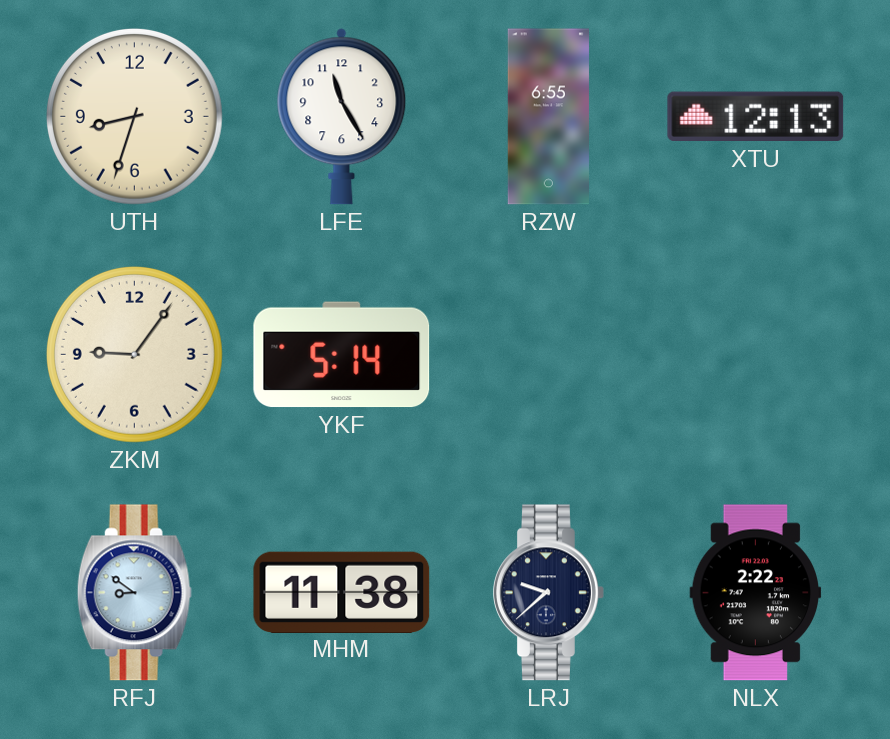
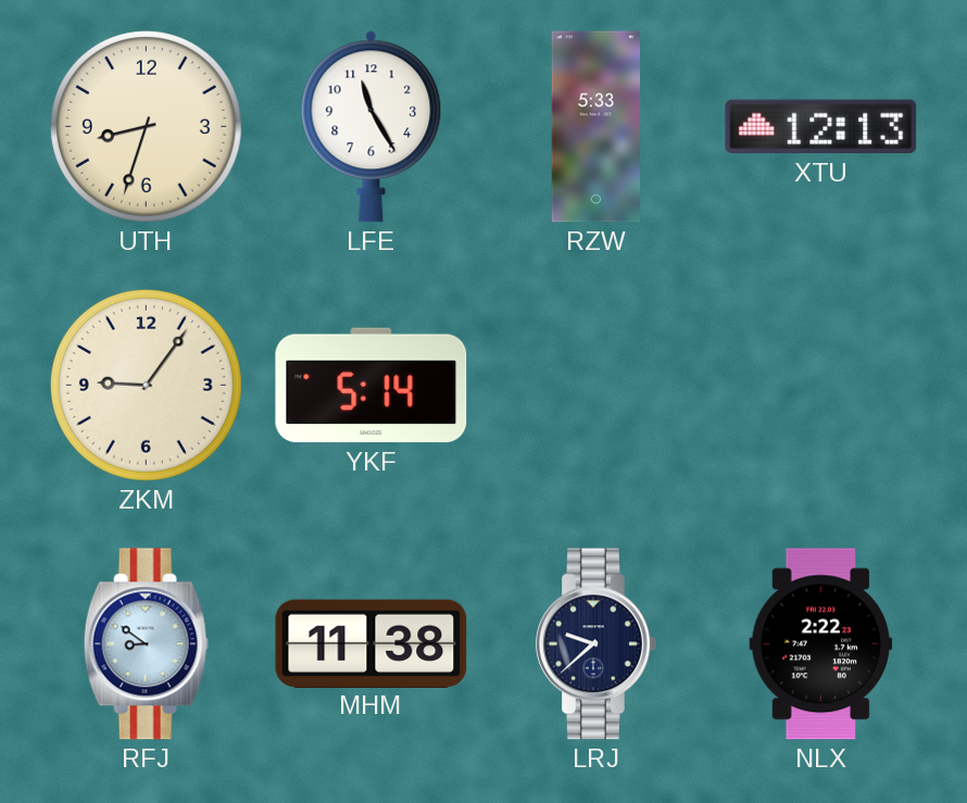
RZW: 6:55 -> 5:33 (595, 127)
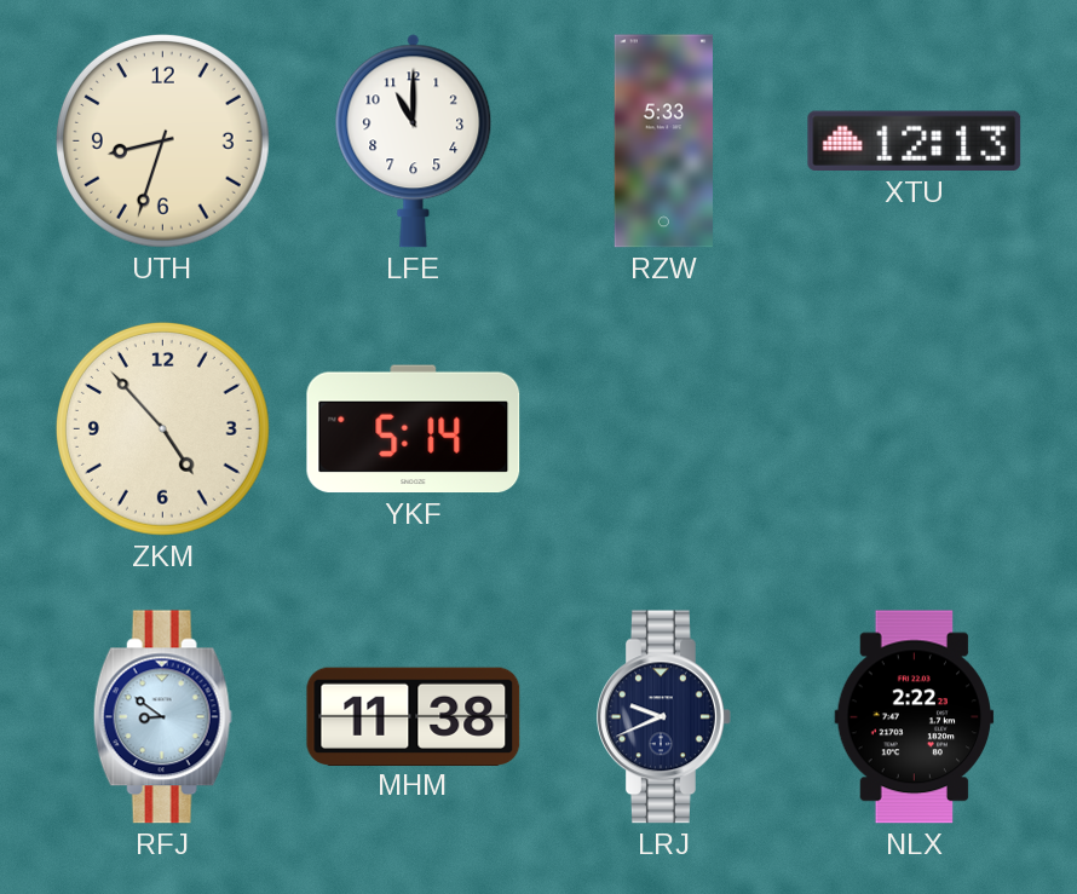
LFE: 11:25 -> 11:00 (414, 142)
ZKM: 9:06 -> 4:53 (162, 428)
LRJ: 9:38 -> 9:41 (664, 717)
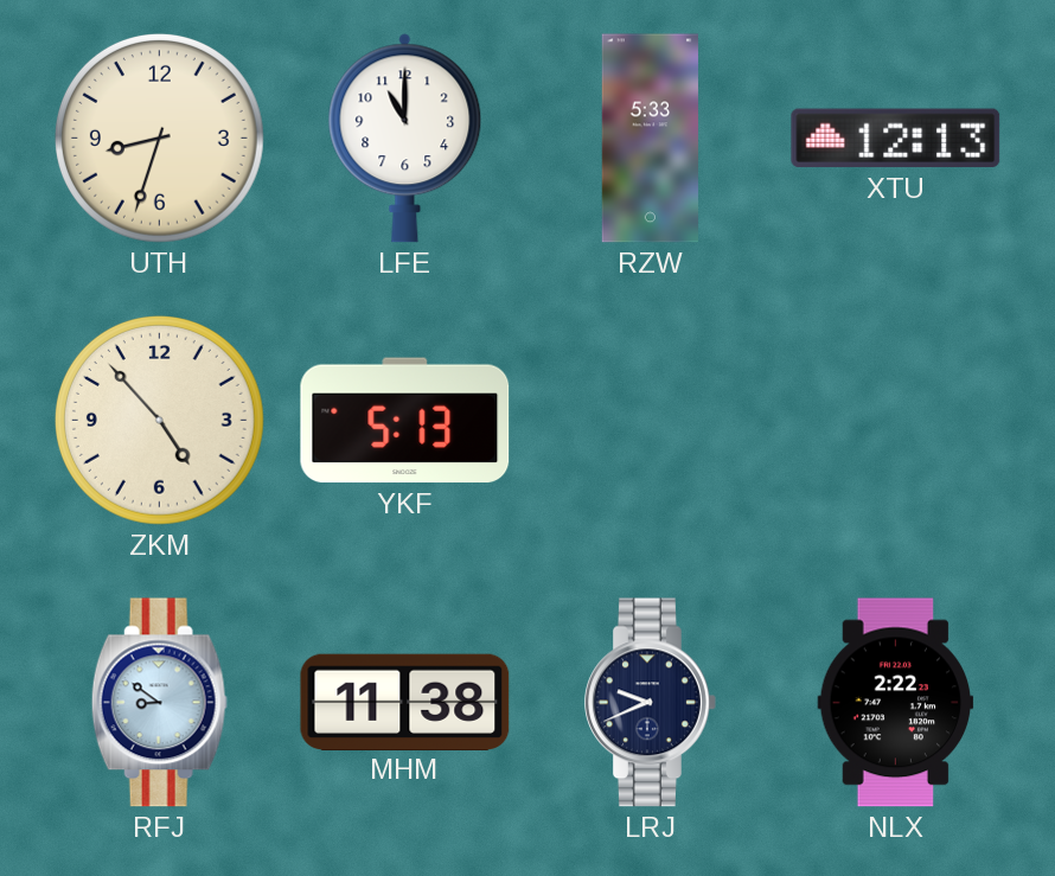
YKF: 5:14 -> 5:13 (405, 421)
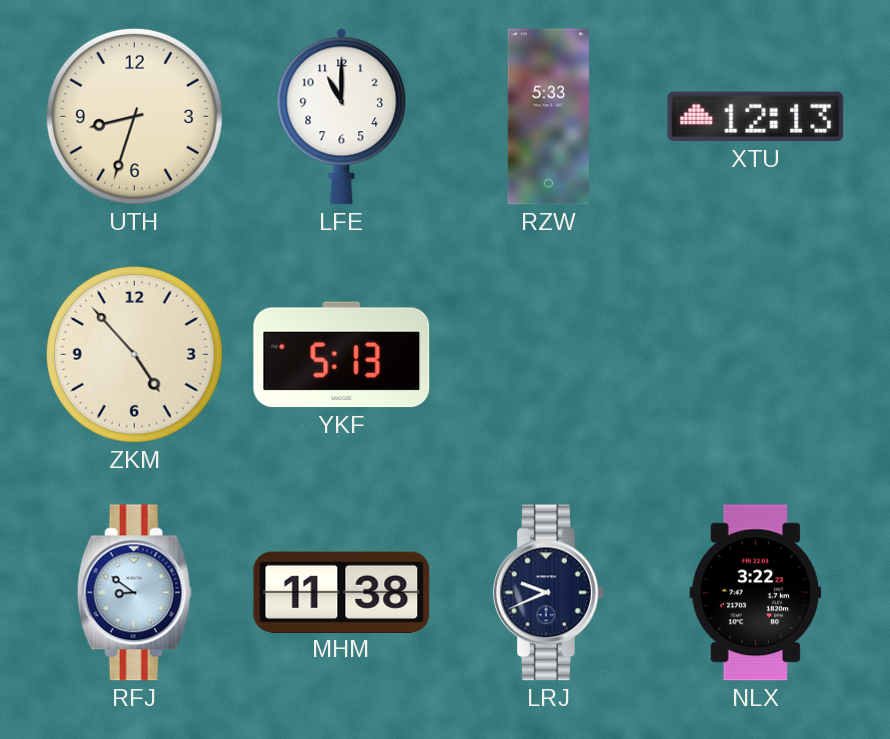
NLX: 2:22 -> 3:22 (756, 593)
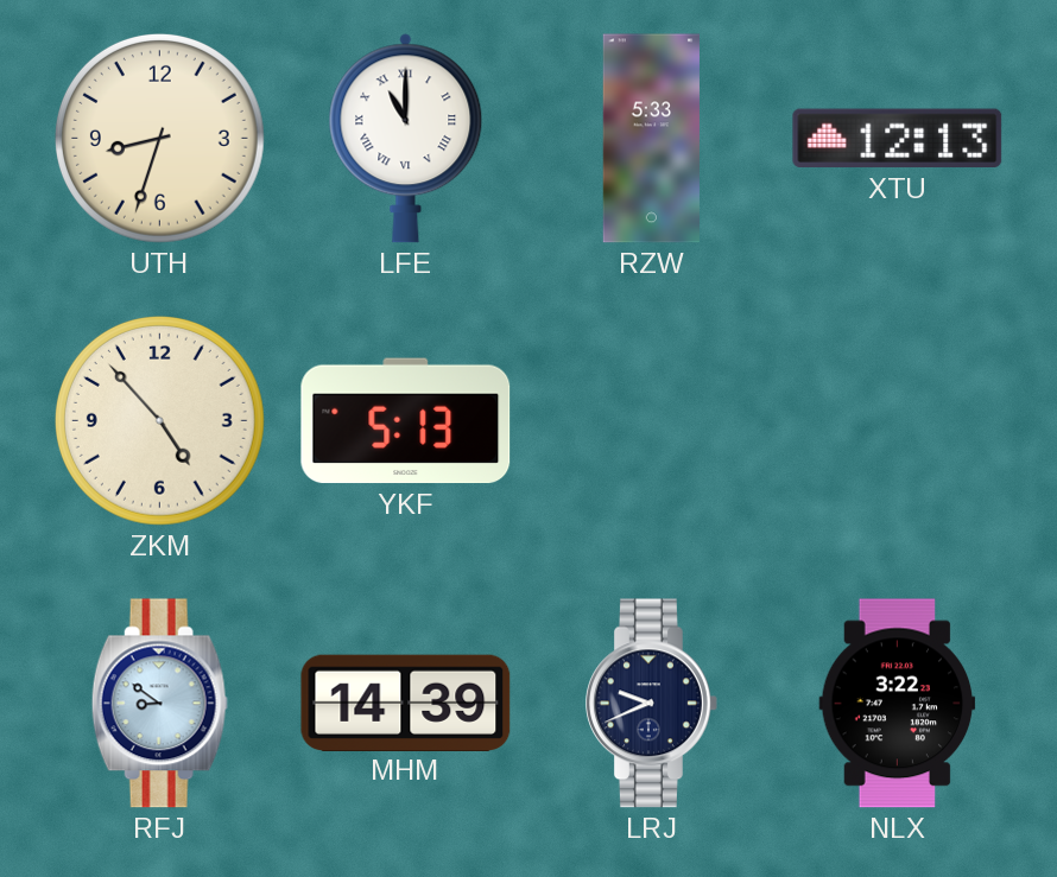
LFE numerals: Arabic -> Roman (406, 139)
MHM: 11:38 -> 14:39 (406, 703)
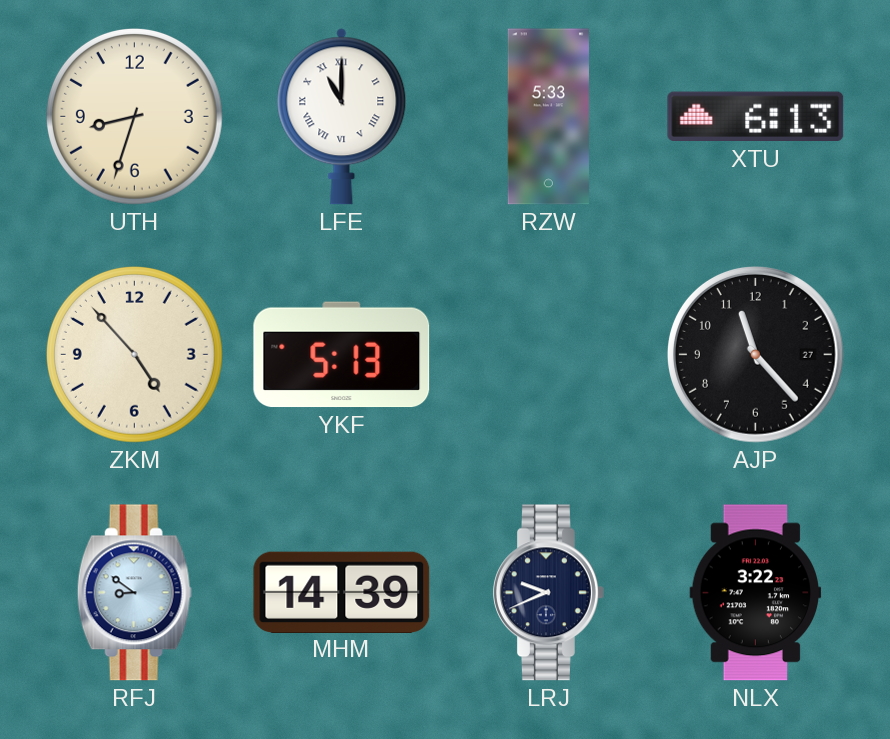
XTU: 12:13 -> 6:13 (756, 117)
AJP: none -> 11:23 (755, 354)
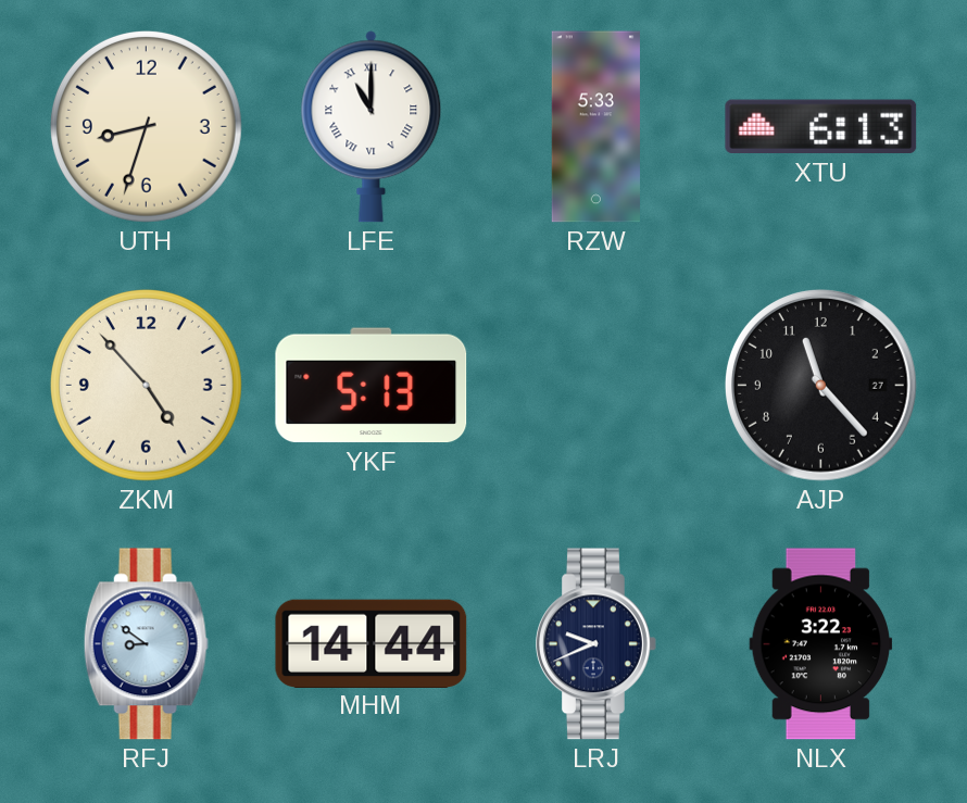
MHM: 14:39 -> 14:44 (372, 643)
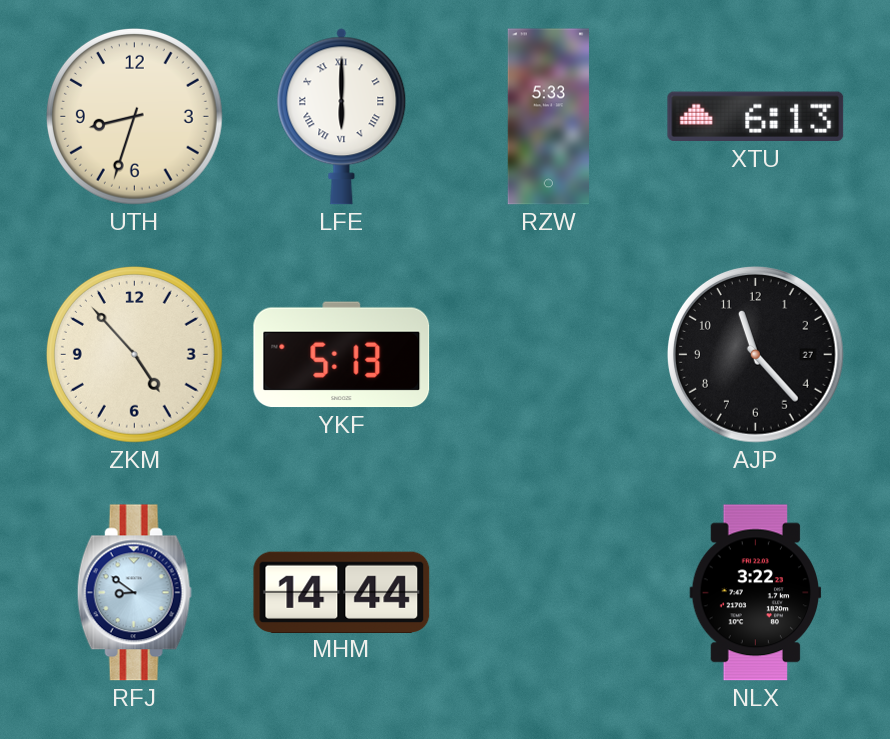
LFE: 11:00 -> 6:00 (342, 117)
LRJ: 9:41 -> none (596, 644)
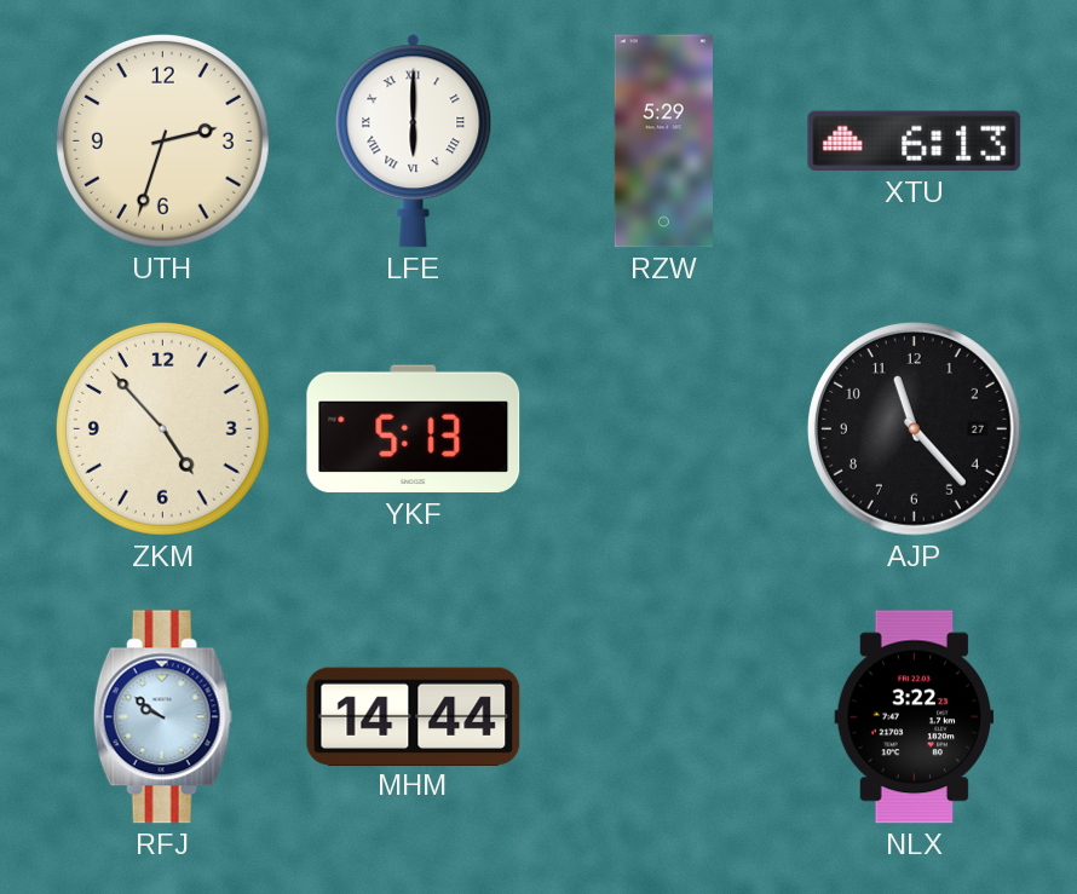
UTH: 8:33 -> 2:33 (162, 140)
RZW: 5:33 -> 5:29 (663, 142)
RFJ: 8:51 -> 9:51 (162, 717)
